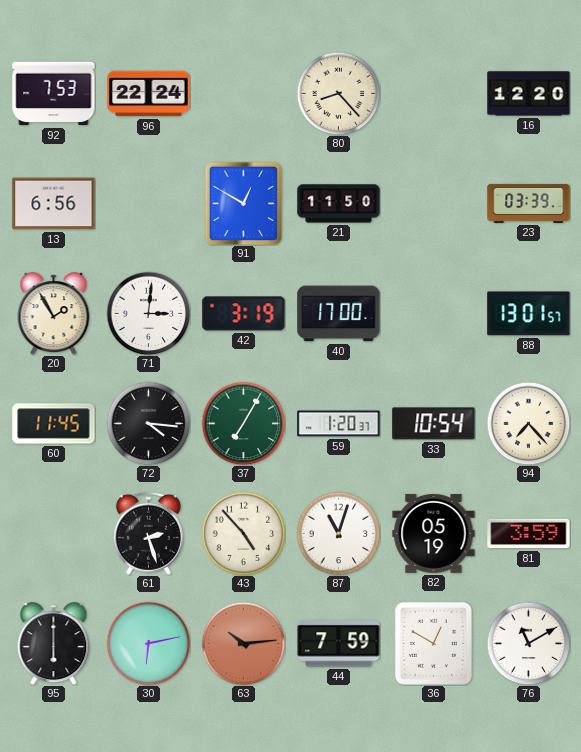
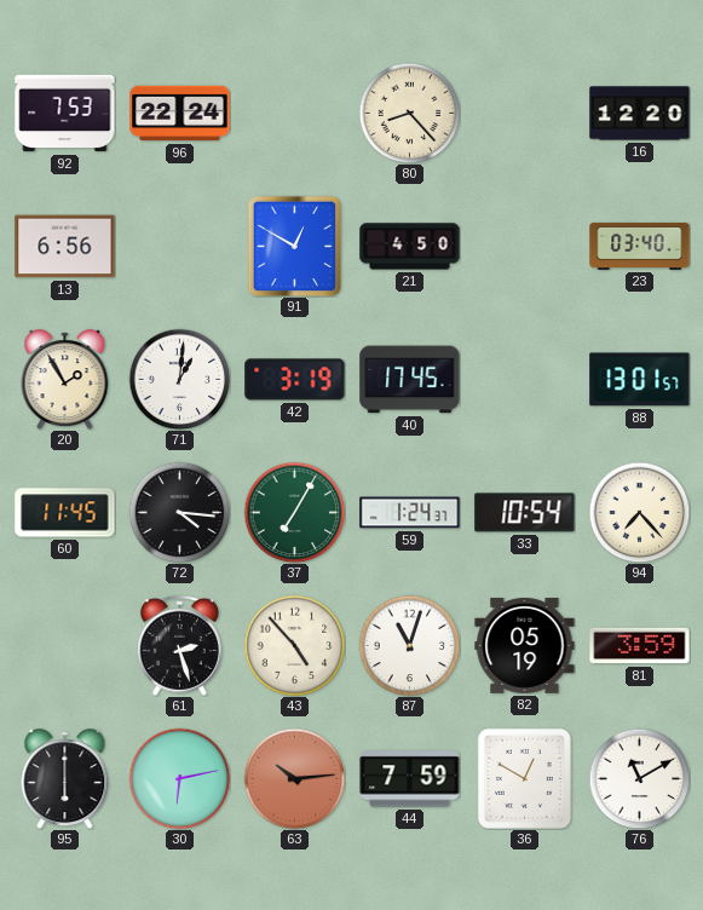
21: 11:50 -> 4:50 (410, 247)
23: 03:39 -> 03:40 (640, 246)
71: 3:01 -> 1:01 (179, 379)
40: 17:00 -> 17:45 (410, 380)
59: 1:20 -> 1:24 (410, 513)
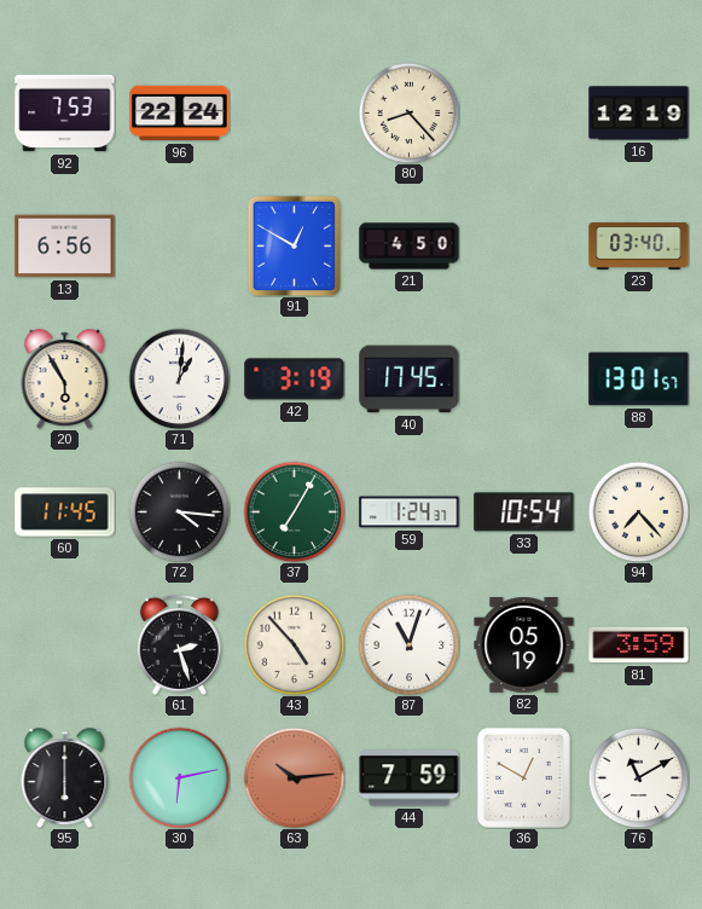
16: 12:20 -> 12:19 (639, 114)
20: 1:55 -> 5:55 (65, 380)
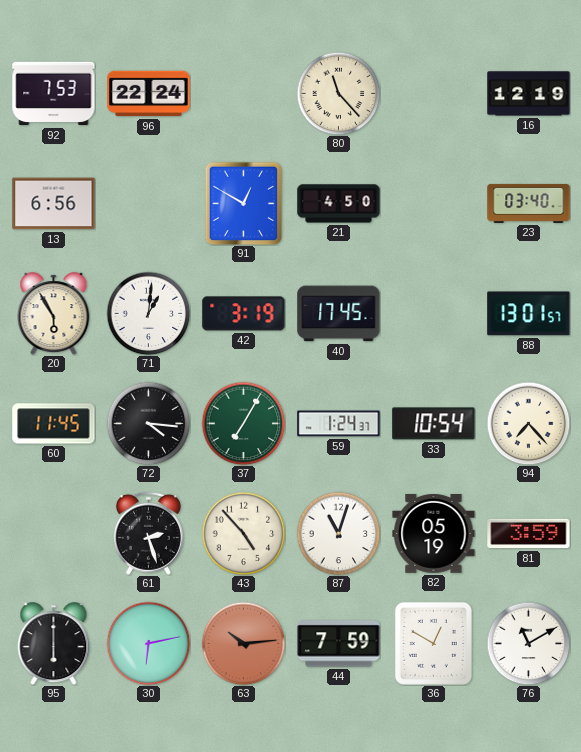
80: 8:23 -> 11:23 (338, 93)
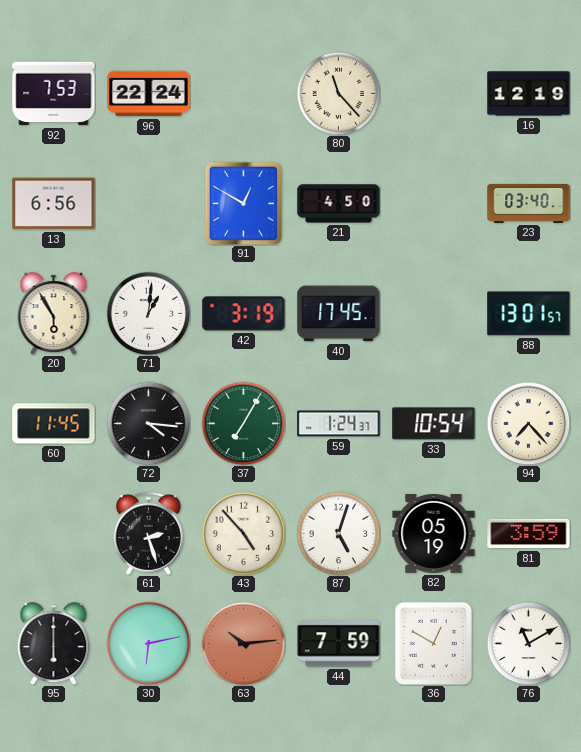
87: 11:03 -> 5:03 (338, 533)
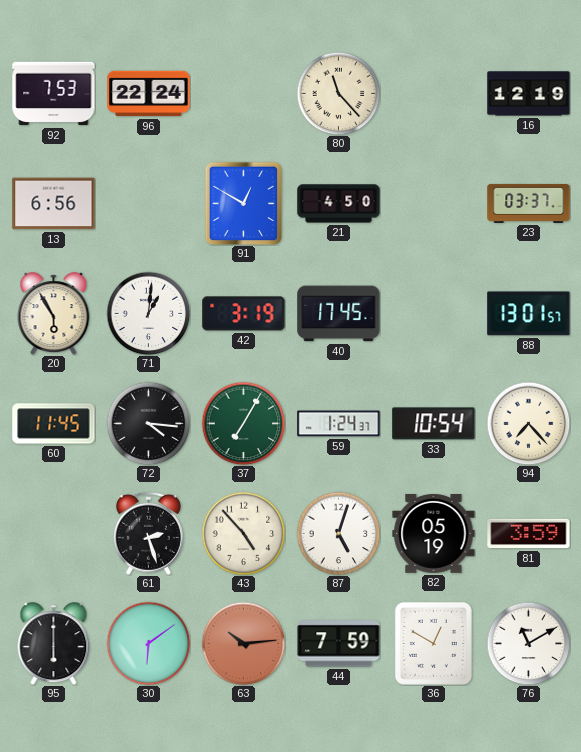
23: 03:40 -> 03:37 (529, 203)
30: 6:13 -> 6:09 (148, 643)
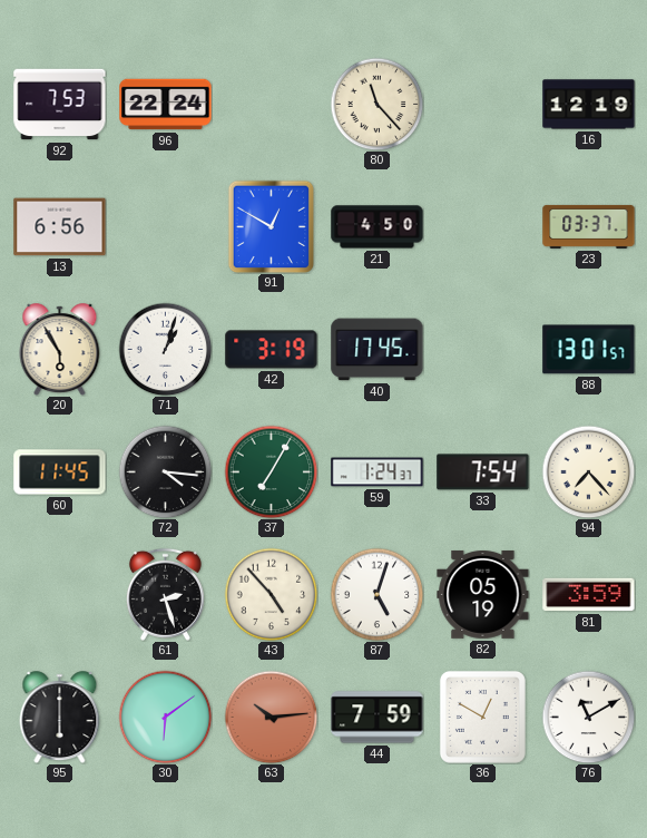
71: 1:01 -> 1:03 (165, 349)
33: 10:54 -> 7:54 (483, 472)
